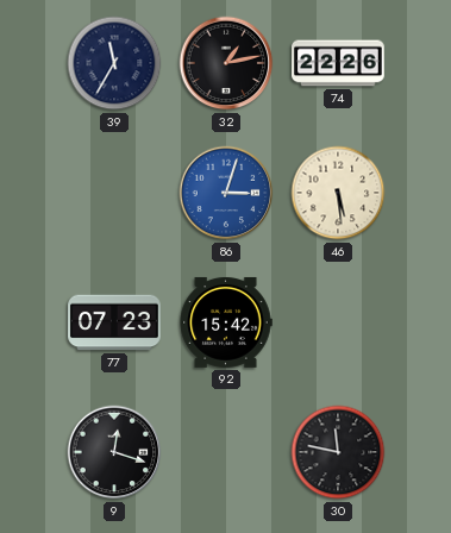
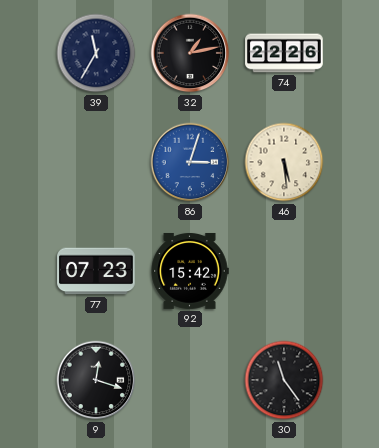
30: 11:47 -> 11:24 (284, 380)
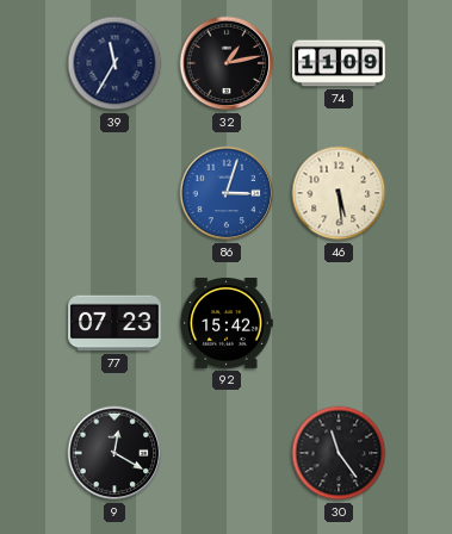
74: 22:26 -> 11:09 (339, 63)
9: 12:18 -> 12:20 (114, 453)
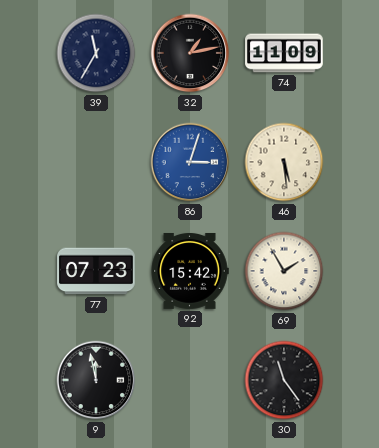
69: none -> 1:55 (284, 271)
9: 12:20 -> 11:58 (96, 380)
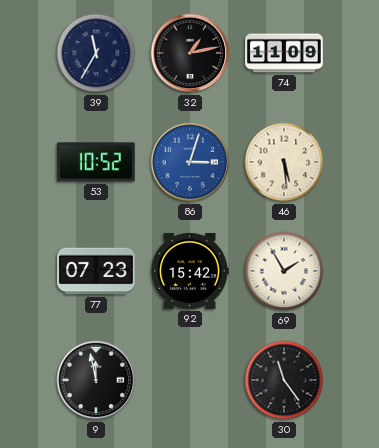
53: none -> 10:52 (97, 162)
